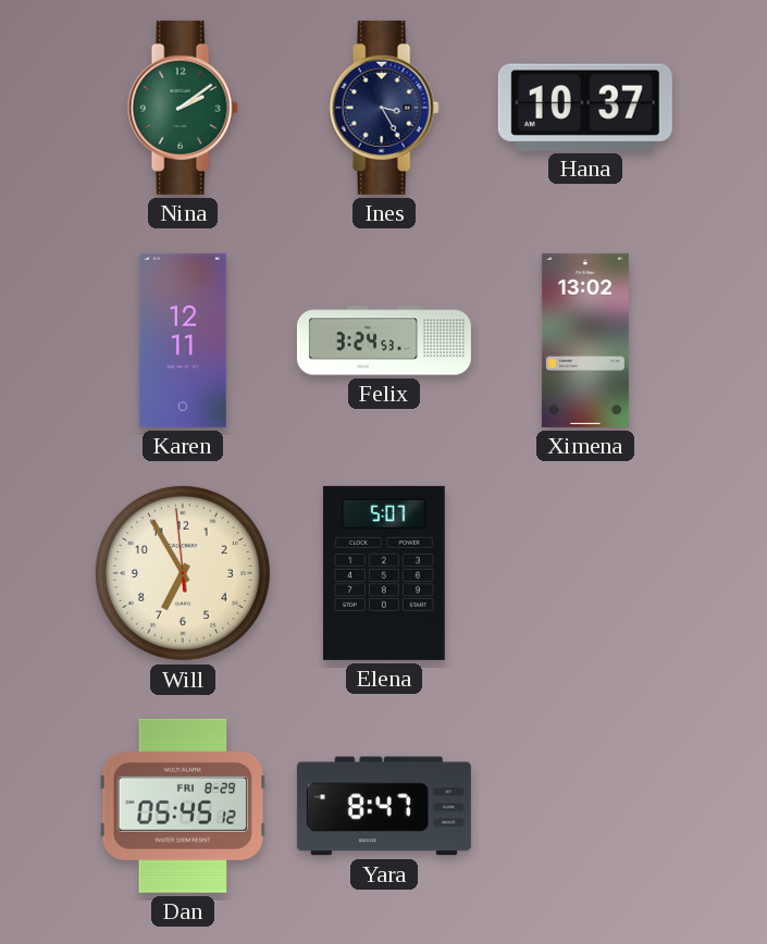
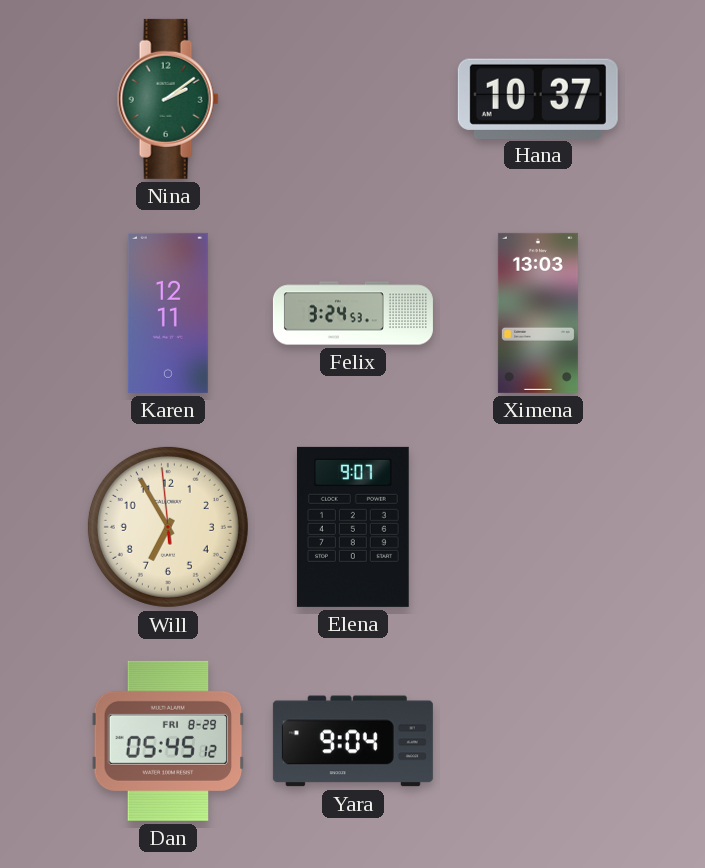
Ines: 3:25 -> none (384, 108)
Ximena: 13:02 -> 13:03 (538, 313)
Elena: 5:07 -> 9:07 (353, 527)
Yara: 8:47 -> 9:04 (353, 741)
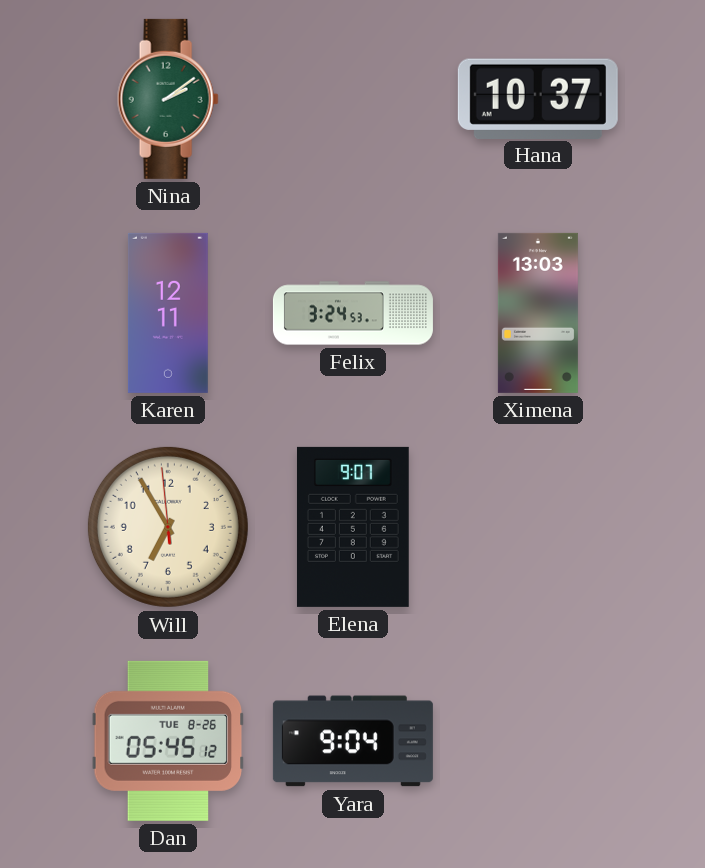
Dan date: FRI 8-29 -> TUE 8-26 (168, 741)
